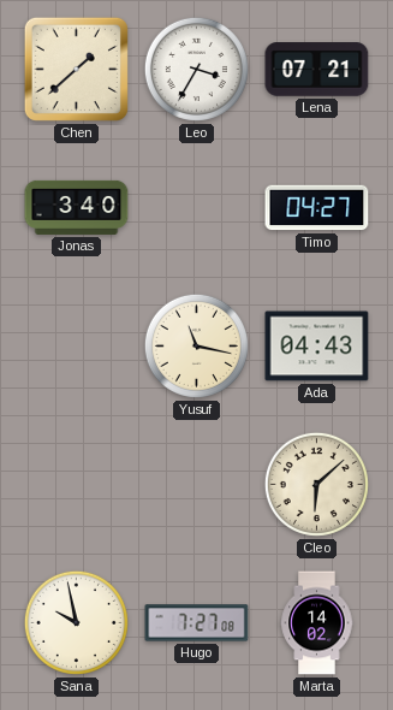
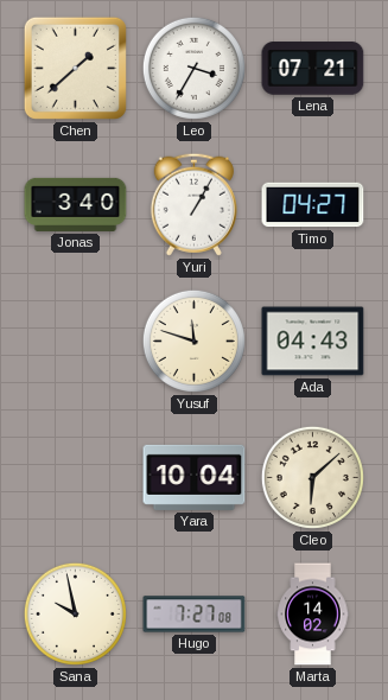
Yuri: none -> 1:05 (193, 204)
Yusuf: 11:17 -> 11:48 (193, 341)
Yara: none -> 10:04 (195, 477)
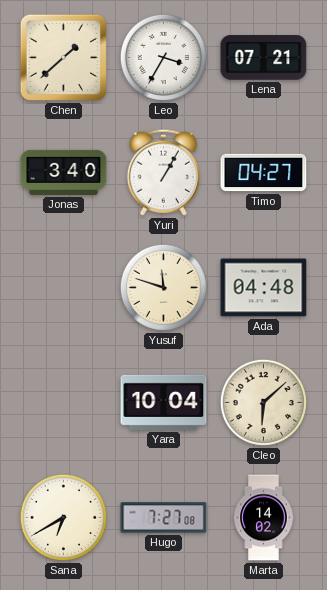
Ada: 04:43 -> 04:48 (264, 288)
Sana: 9:58 -> 6:40 (63, 517)
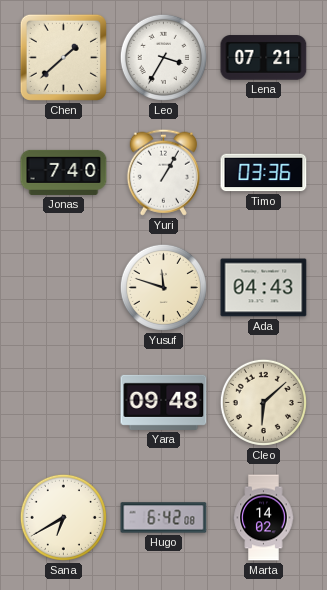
Jonas: 3:40 -> 7:40 (64, 172)
Timo: 04:27 -> 03:36 (264, 173)
Ada: 04:48 -> 04:43 (264, 288)
Yara: 10:04 -> 09:48 (164, 402)
Hugo: 7:27 -> 6:42 (164, 518)
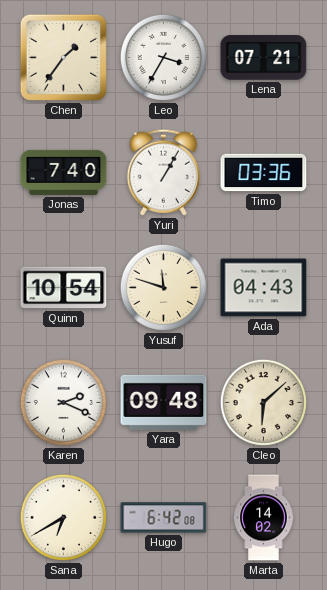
Chen: 1:38 -> 1:36 (63, 57)
Quinn: none -> 10:54 (64, 288)
Karen: none -> 2:19 (63, 402)
